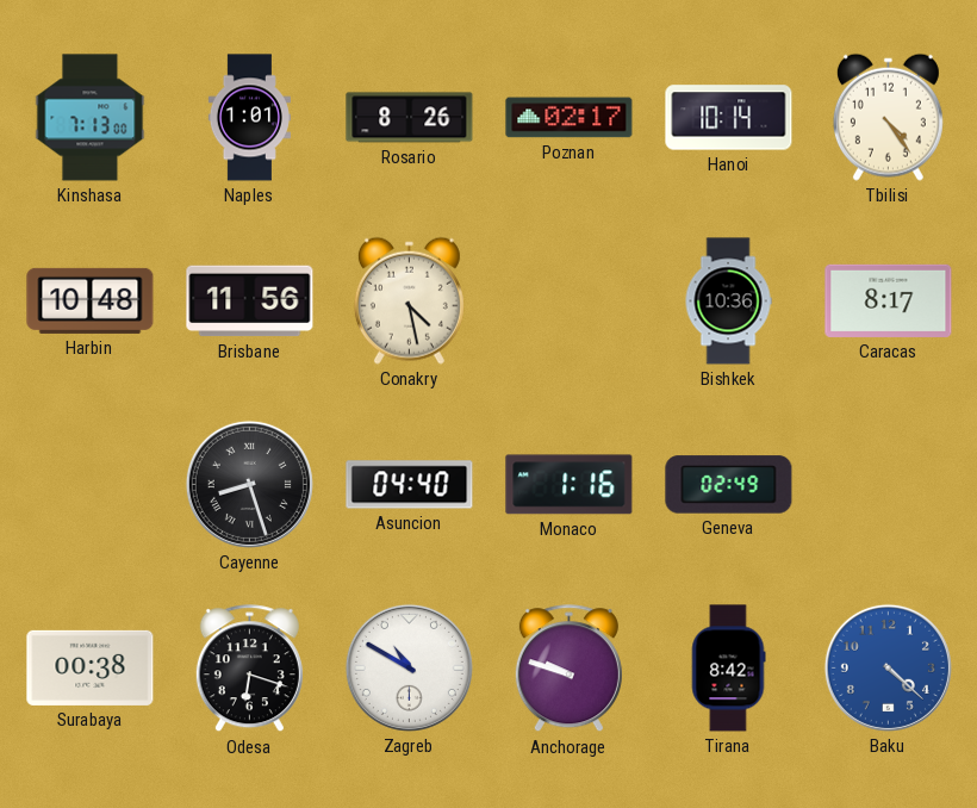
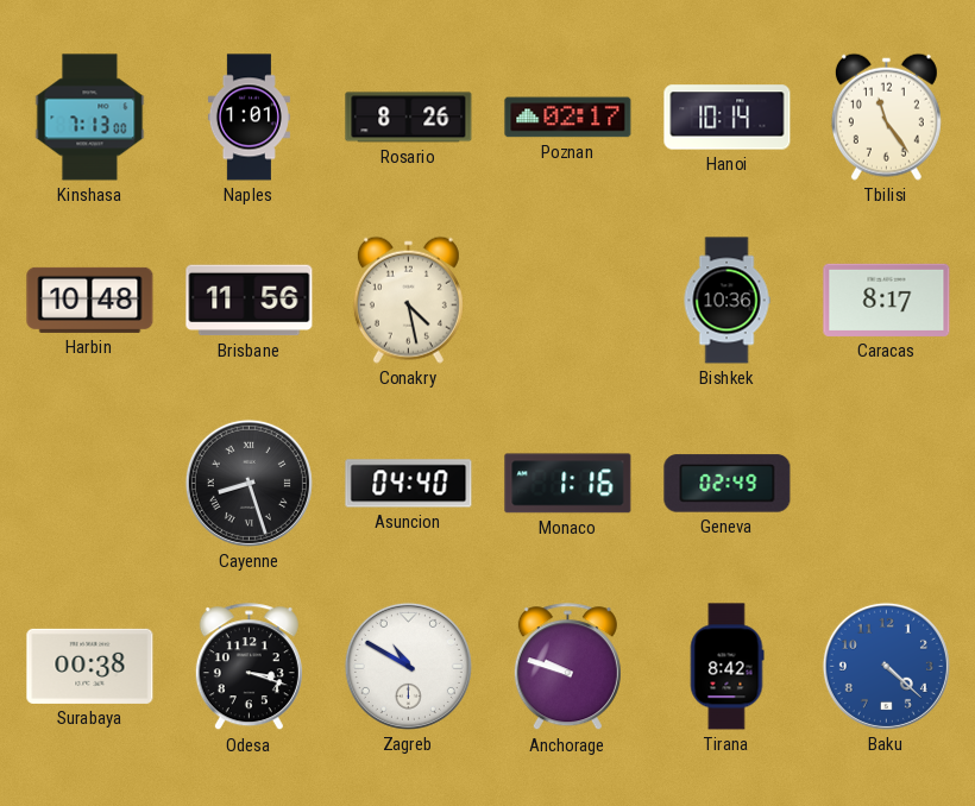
Tbilisi: 4:24 -> 11:24 (886, 117)
Odesa: 6:18 -> 3:18 (249, 667)
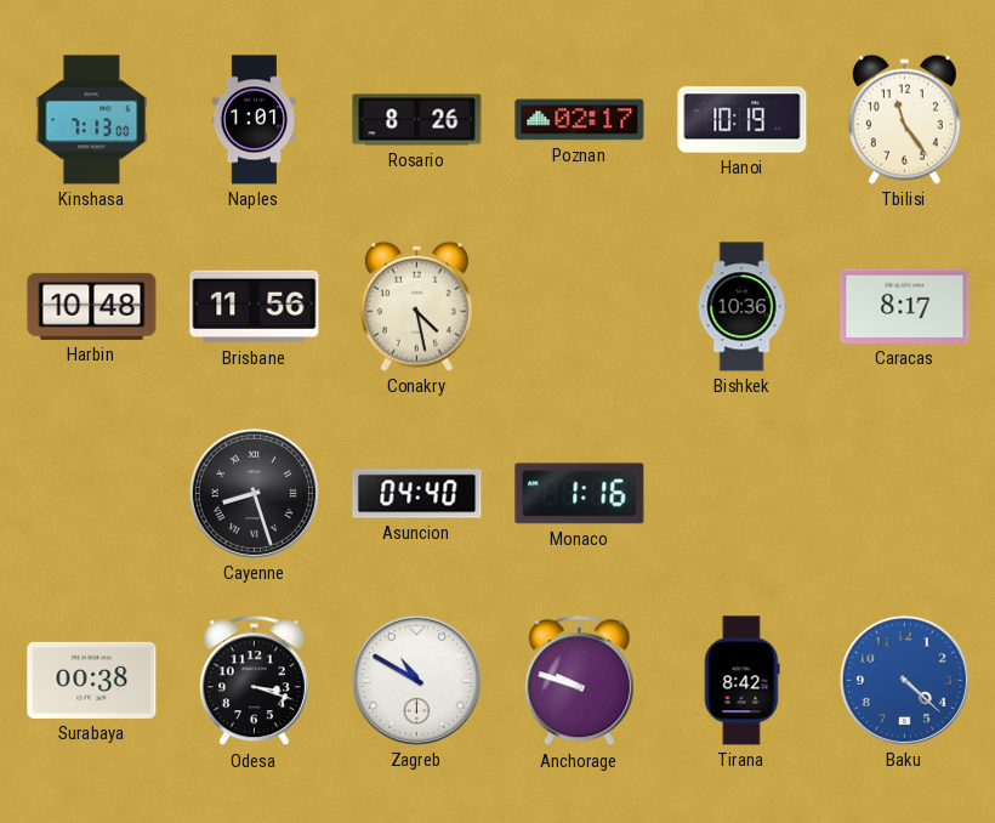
Hanoi: 10:14 -> 10:19 (743, 120)
Geneva: 02:49 -> none (728, 484)
